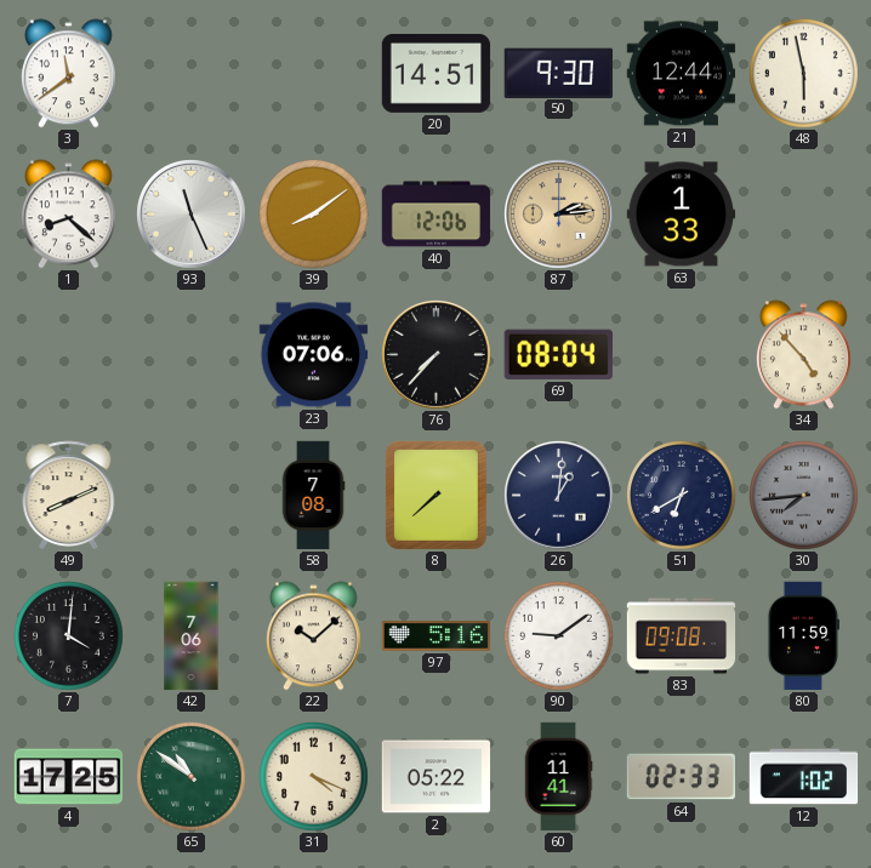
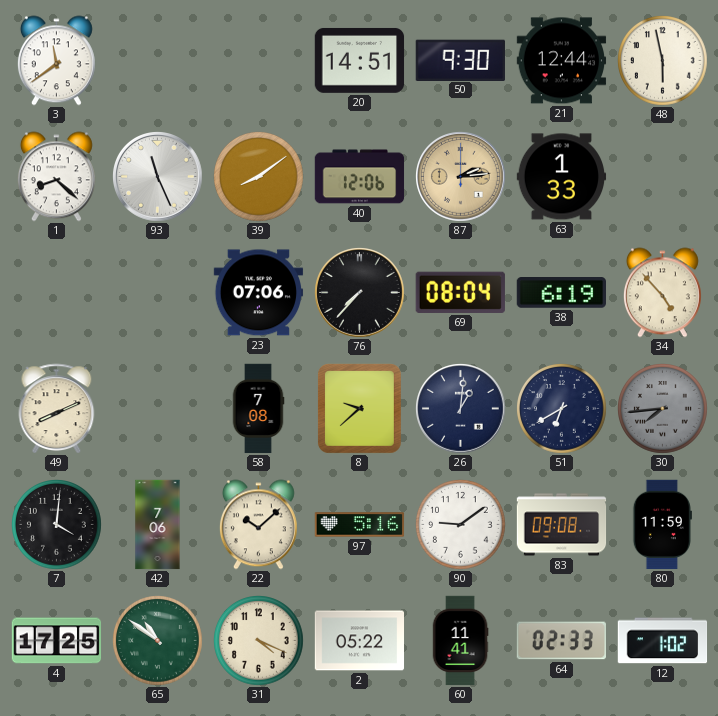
38: none -> 6:19 (561, 293)
8: 7:38 -> 9:38 (359, 408)
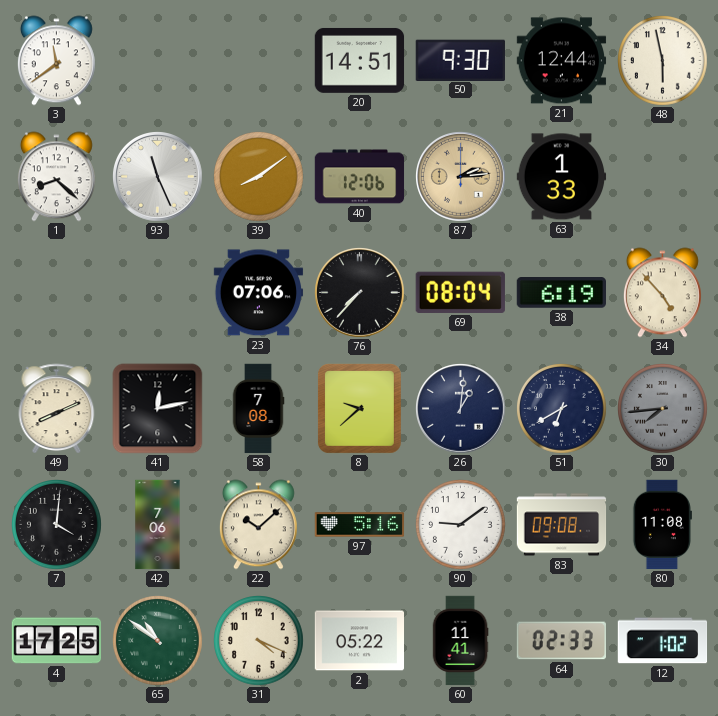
41: none -> 12:13 (158, 409)
80: 11:59 -> 11:08 (662, 525)
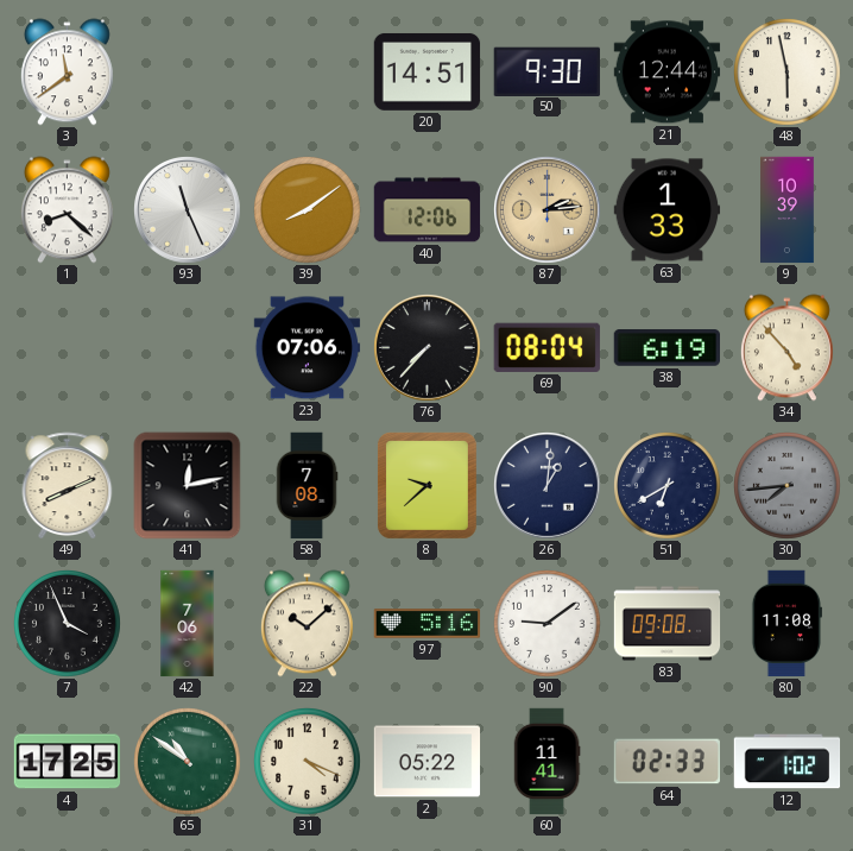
9: none -> 10:39 (788, 210)
7: 4:01 -> 3:56 (68, 624)
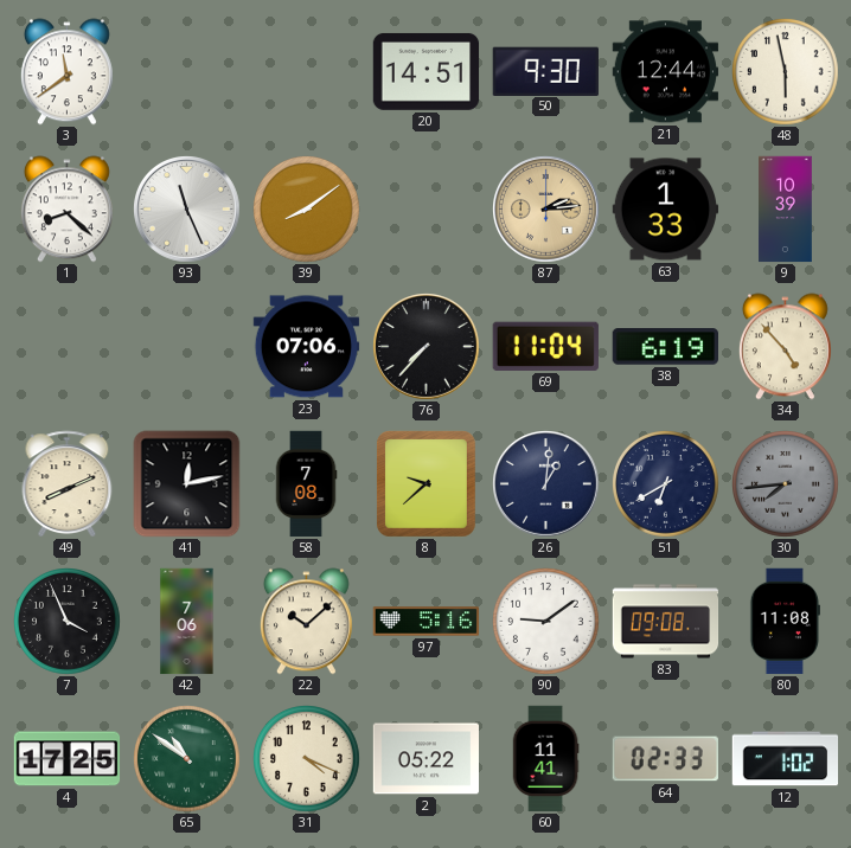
40: 12:06 -> none (428, 210)
69: 08:04 -> 11:04 (545, 346)
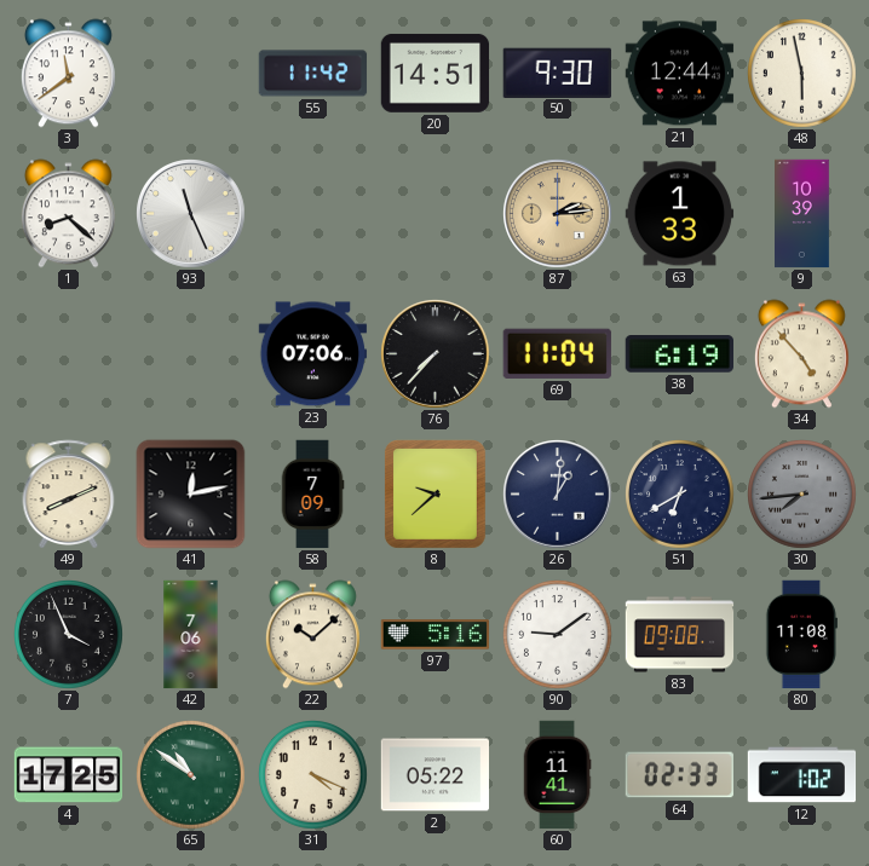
55: none -> 11:42 (313, 74)
39: 8:09 -> none (307, 210)
58: 7:08 -> 7:09 (312, 495)
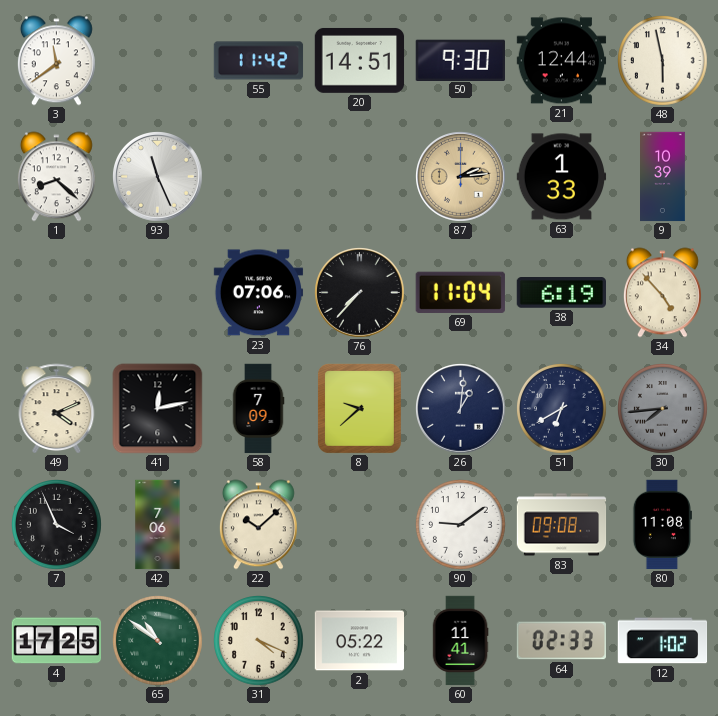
49: 8:11 -> 4:11 (57, 409)
97: 5:16 -> none (436, 635)
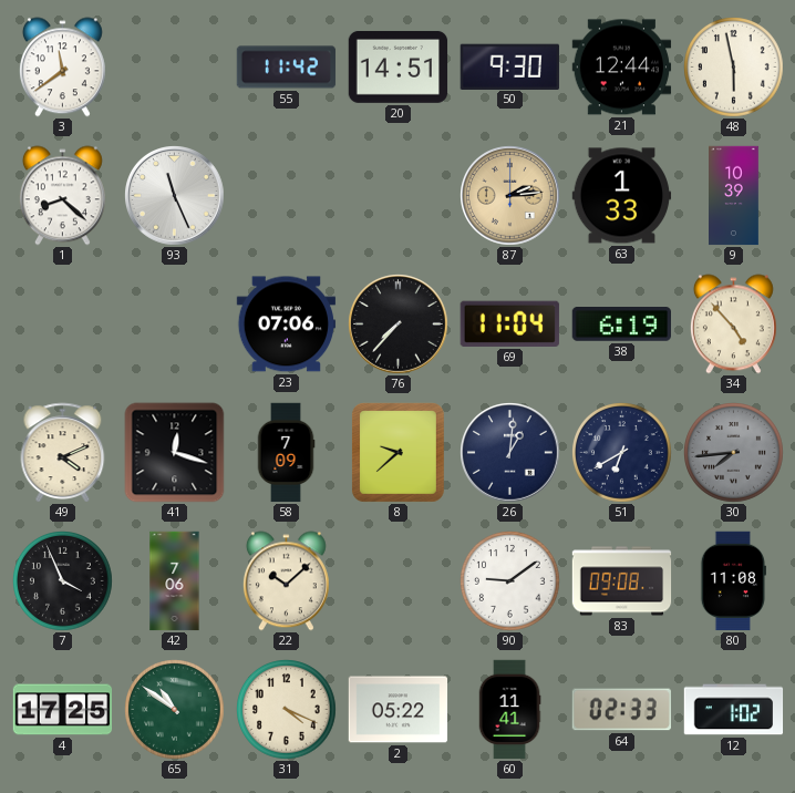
41: 12:13 -> 12:18 (175, 453)
